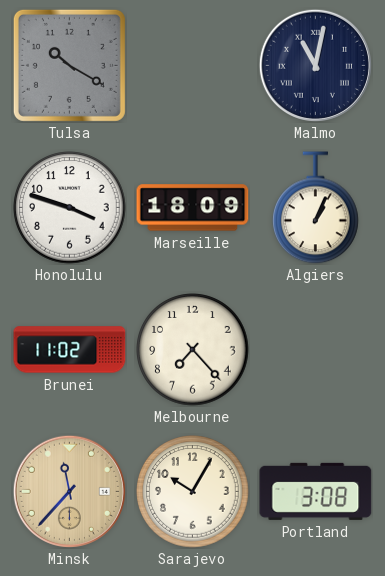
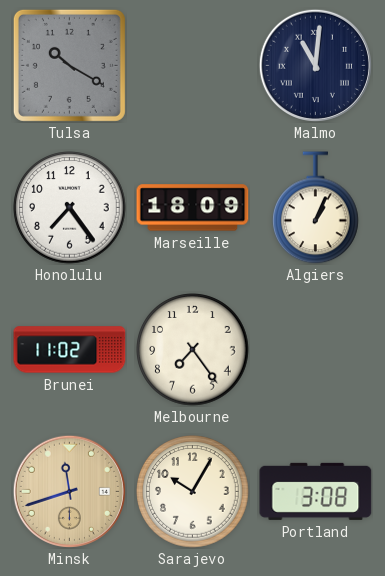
Malmo: 11:02 -> 11:01 (315, 65)
Honolulu: 3:48 -> 7:24 (70, 208)
Melbourne: 7:23 -> 7:24 (193, 350)
Minsk: 11:37 -> 11:42 (69, 491)
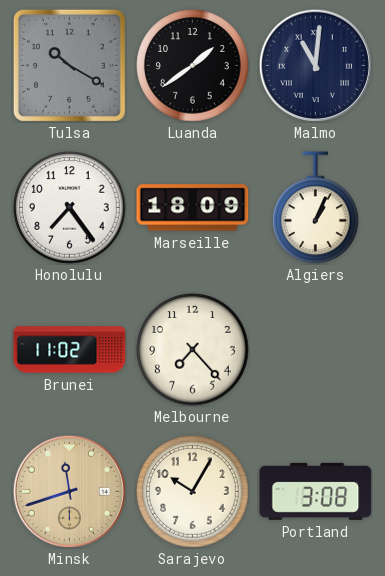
Luanda: none -> 1:39 (193, 66)
Melbourne: 7:24 -> 7:23 (193, 350)
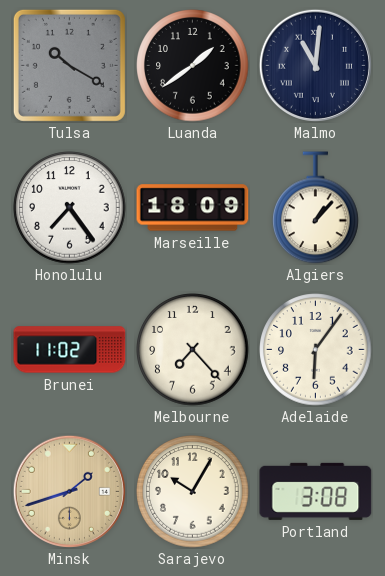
Algiers: 1:04 -> 1:07 (316, 208)
Adelaide: none -> 6:06 (316, 350)
Minsk: 11:42 -> 1:42 (69, 491)
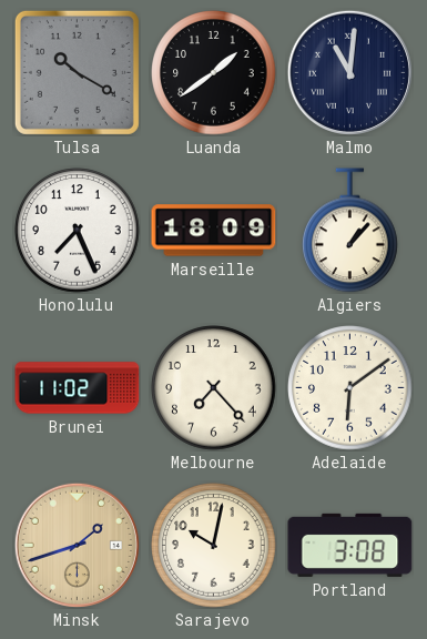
Honolulu: 7:24 -> 7:26 (78, 231)
Adelaide: 6:06 -> 6:09 (350, 388)
Sarajevo: 10:05 -> 10:02 (214, 546)
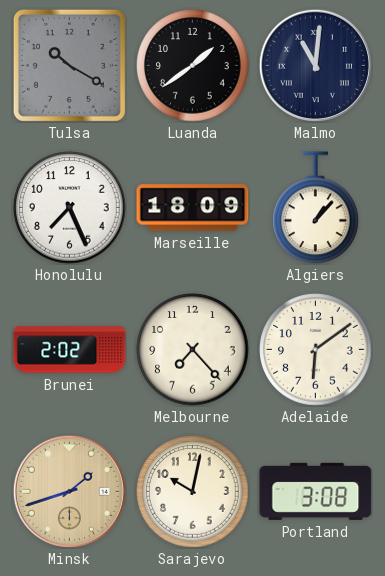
Brunei: 11:02 -> 2:02 (70, 350)
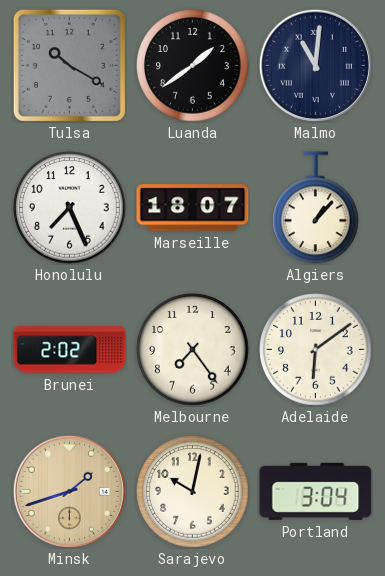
Marseille: 18:09 -> 18:07 (193, 208)
Melbourne: 7:23 -> 7:24 (193, 350)
Portland: 3:08 -> 3:04 (316, 491)
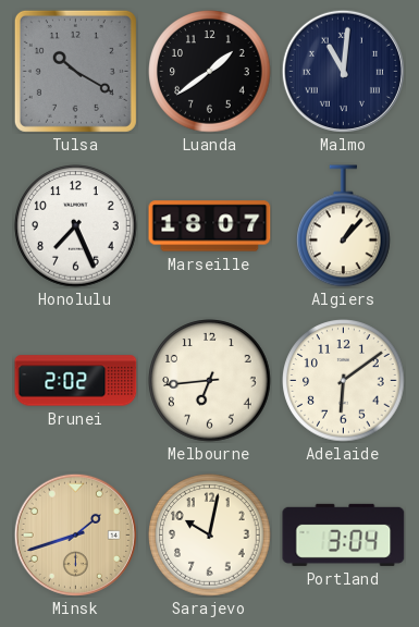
Melbourne: 7:24 -> 6:44 (210, 381)
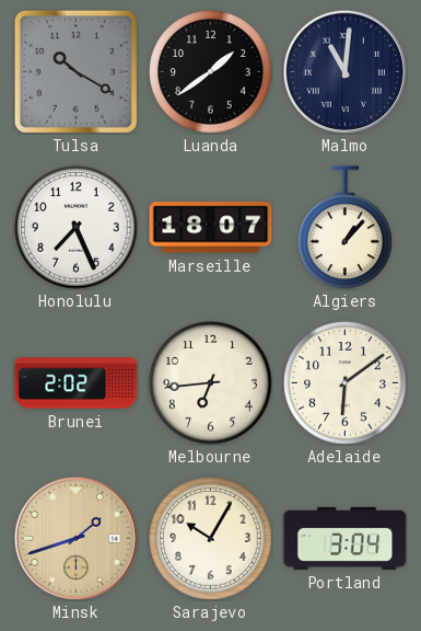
Sarajevo: 10:02 -> 10:05 (211, 539)
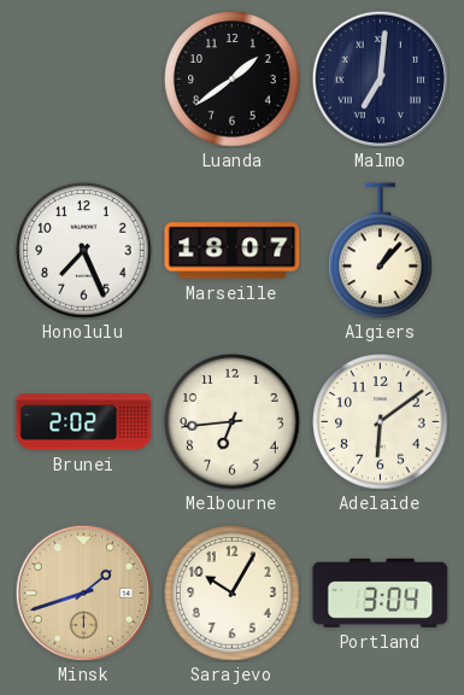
Tulsa: 10:20 -> none (75, 71)
Malmo: 11:01 -> 7:01 (380, 78)
